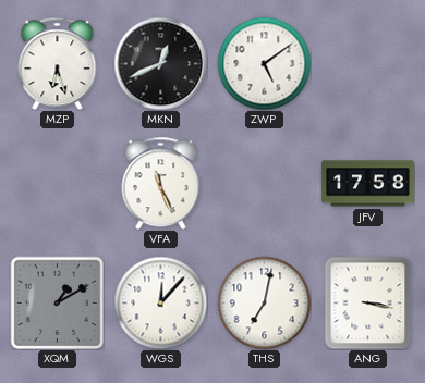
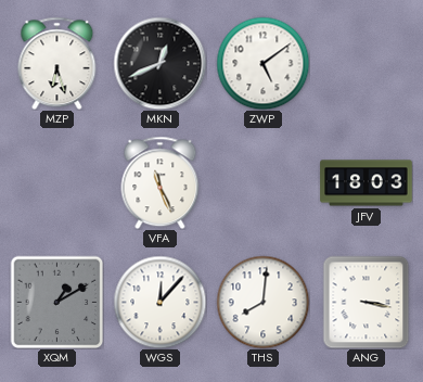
JFV: 17:58 -> 18:03 (367, 183)
THS: 7:02 -> 8:01 (262, 302)
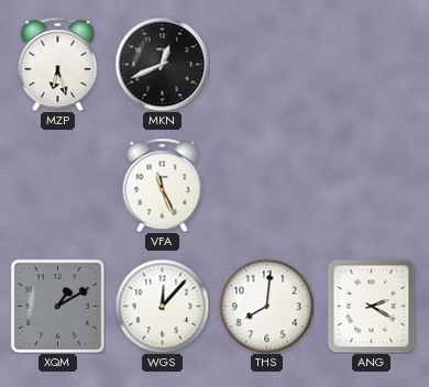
ZWP: 5:09 -> none (262, 63)
JFV: 18:03 -> none (367, 183)
ANG: 3:17 -> 2:20 (372, 306)
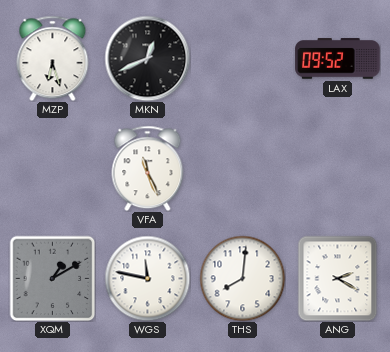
LAX: none -> 09:52 (338, 59)
WGS: 12:07 -> 11:47 (147, 278)
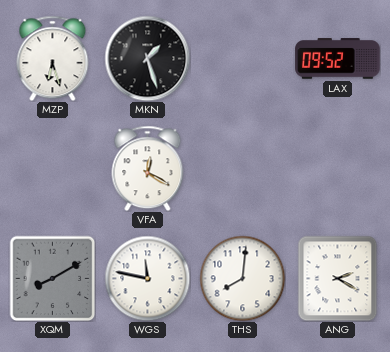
MKN: 12:41 -> 1:27 (147, 58)
VFA: 11:26 -> 12:20 (148, 168)
XQM: 1:10 -> 8:10 (52, 278)
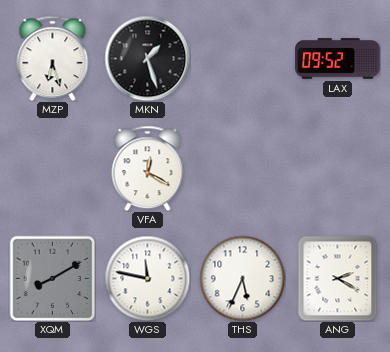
THS: 8:01 -> 5:34 (242, 278)
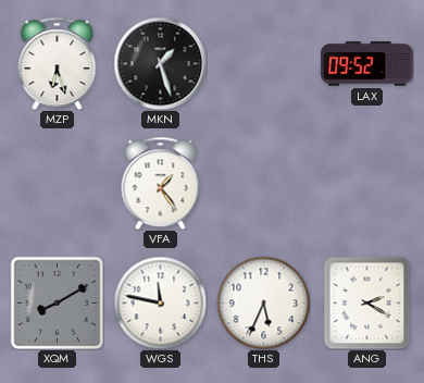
VFA: 12:20 -> 1:24 (161, 183)
